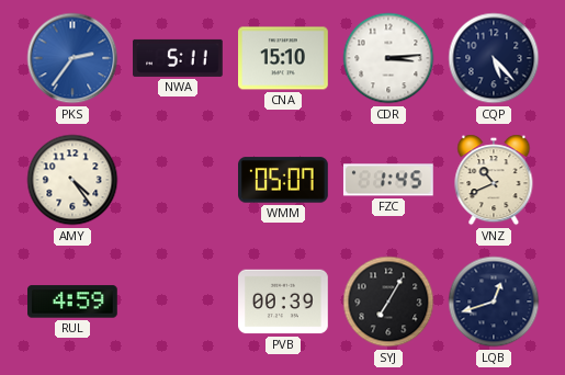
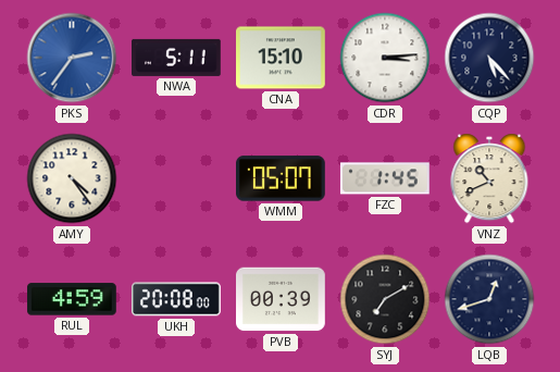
UKH: none -> 20:08 (177, 299)
SYJ: 7:05 -> 7:10 (385, 299)
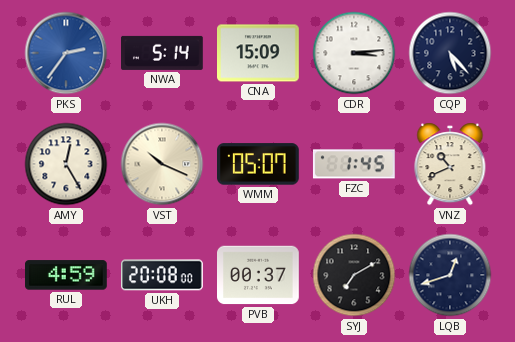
NWA: 5:11 -> 5:14 (163, 53)
CNA: 15:10 -> 15:09 (259, 53)
AMY: 4:24 -> 12:25 (66, 164)
VST: none -> 10:19 (162, 164)
PVB: 00:39 -> 00:37 (259, 275)
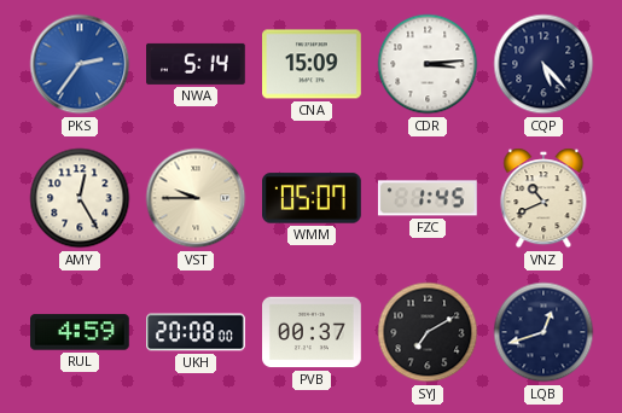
VST: 10:19 -> 9:45 (196, 198)
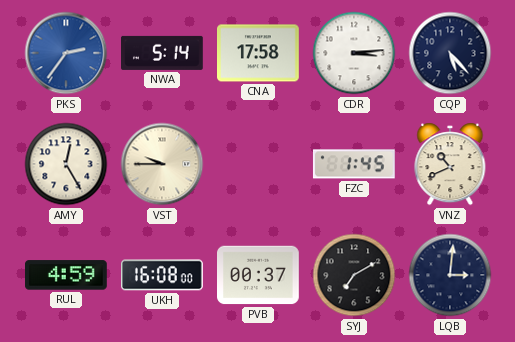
CNA: 15:09 -> 17:58 (259, 53)
WMM: 05:07 -> none (313, 198)
UKH: 20:08 -> 16:08 (163, 275)
LQB: 12:42 -> 3:01 (450, 275)
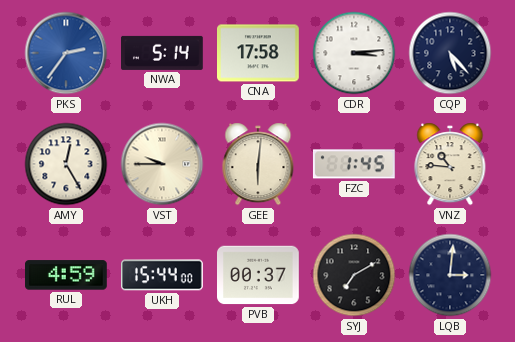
GEE: none -> 6:01 (258, 164)
VNZ: 10:41 -> 10:46 (450, 164)
UKH: 16:08 -> 15:44 (163, 275)
